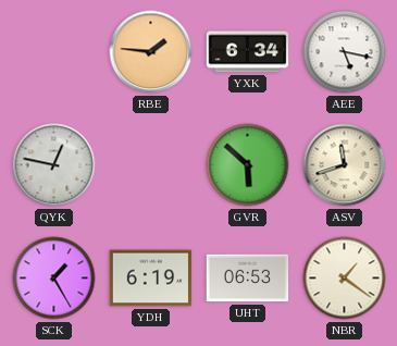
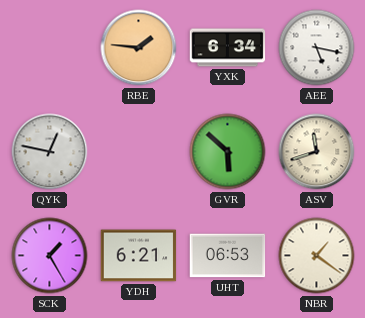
YDH: 6:19 -> 6:21 (139, 256)
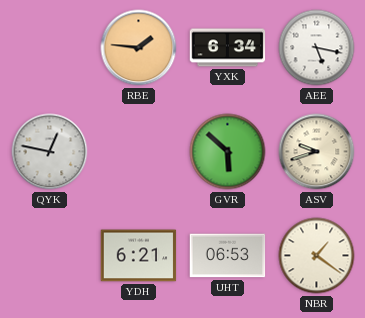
ASV: 11:42 -> 9:42 (317, 152)
SCK: 1:25 -> none (50, 256)
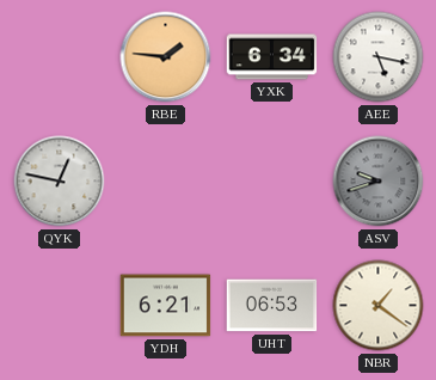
GVR: 5:52 -> none (228, 152)
ASV dial: cream -> grey (379, 182)
